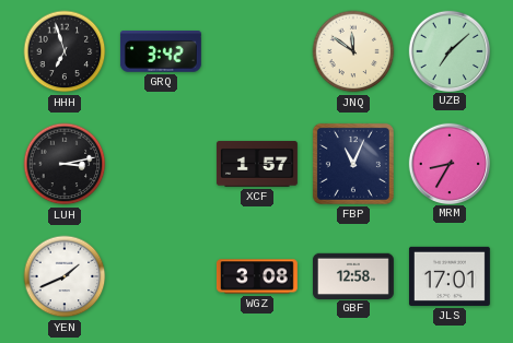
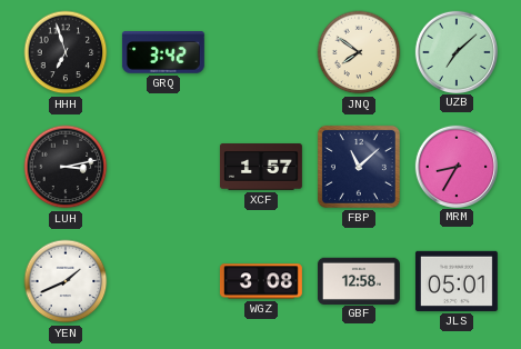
JNQ: 11:51 -> 7:51 (359, 52)
FBP: 11:04 -> 11:08 (359, 167)
JLS: 17:01 -> 05:01 (457, 281)
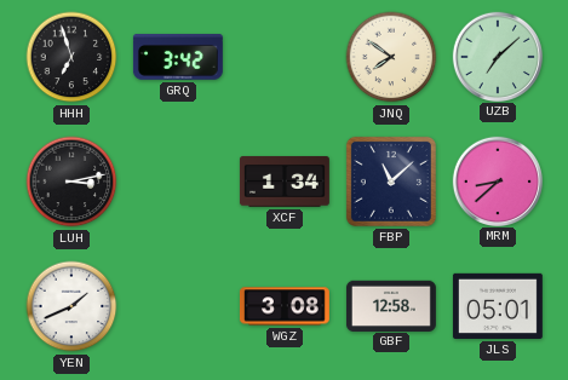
XCF: 1:57 -> 1:34 (285, 182)
MRM: 8:35 -> 8:38 (497, 180)
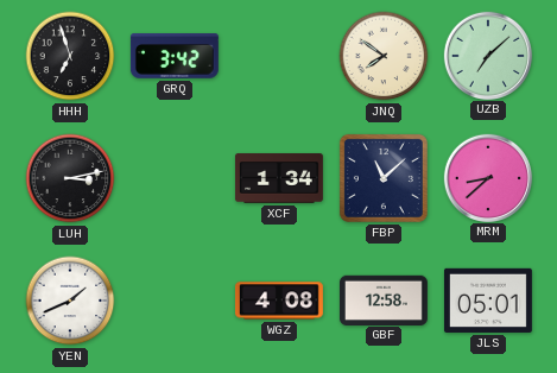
WGZ: 3:08 -> 4:08 (279, 301)
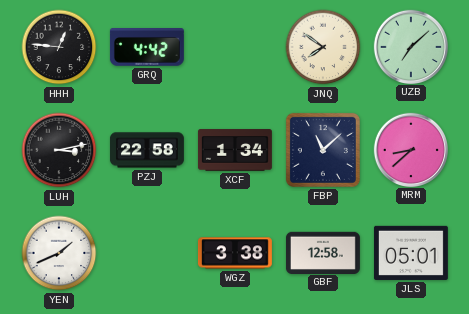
HHH: 6:57 -> 12:46 (59, 47)
GRQ: 3:42 -> 4:42 (147, 47)
PZJ: none -> 22:58 (147, 150)
WGZ: 4:08 -> 3:38 (235, 253)
